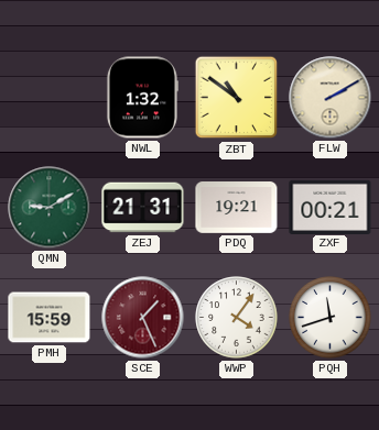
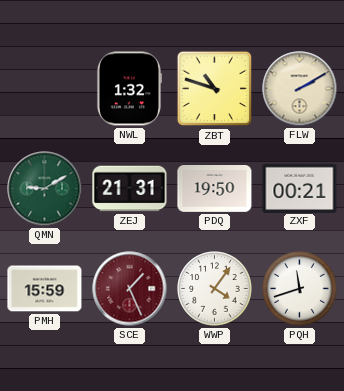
ZBT: 10:51 -> 10:48 (215, 89)
PDQ: 19:21 -> 19:50 (215, 189)
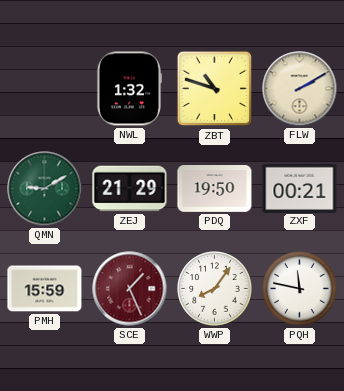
ZEJ: 21:31 -> 21:29 (130, 189)
WWP: 4:06 -> 8:06 (215, 289)
PQH: 11:42 -> 11:47 (300, 289)
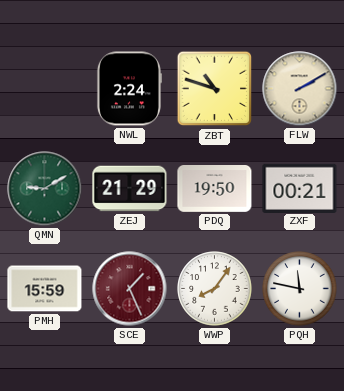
NWL: 1:32 -> 2:24 (129, 89)
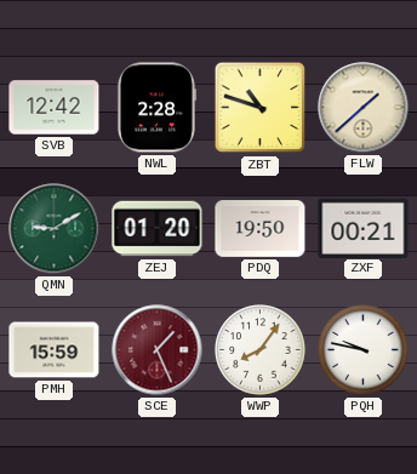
SVB: none -> 12:42 (55, 108)
NWL: 2:24 -> 2:28 (156, 108)
FLW: 2:10 -> 1:38 (364, 108)
ZEJ: 21:29 -> 01:20 (158, 229)
PQH: 11:47 -> 9:47 (364, 350)
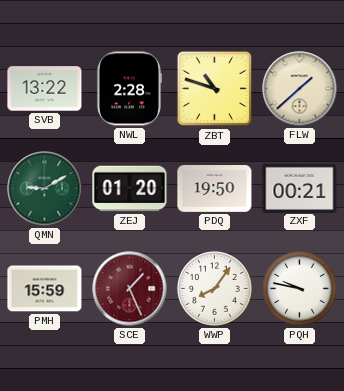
SVB: 12:42 -> 13:22 (45, 89)
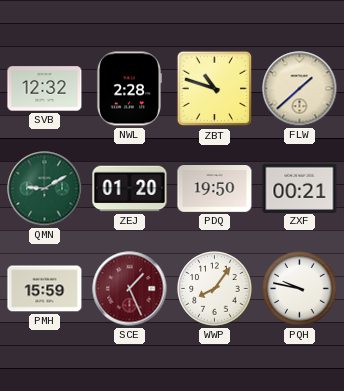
SVB: 13:22 -> 12:32 (45, 89)
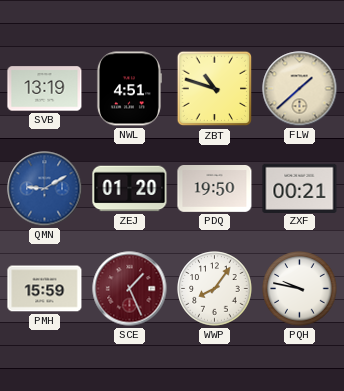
SVB: 12:32 -> 13:19 (45, 89)
NWL: 2:28 -> 4:51 (129, 89)
QMN dial: green -> blue (45, 189)
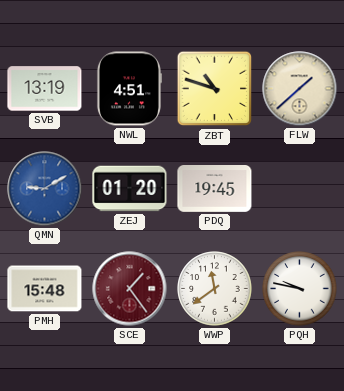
PDQ: 19:50 -> 19:45 (215, 189)
ZXF: 00:21 -> none (300, 188)
PMH: 15:59 -> 15:48 (45, 289)
SCE: 1:26 -> 1:24 (130, 289)
WWP: 8:06 -> 11:39 (215, 289)
